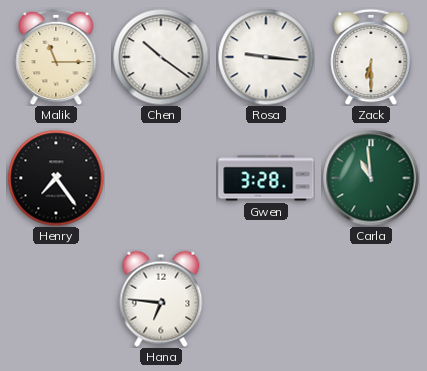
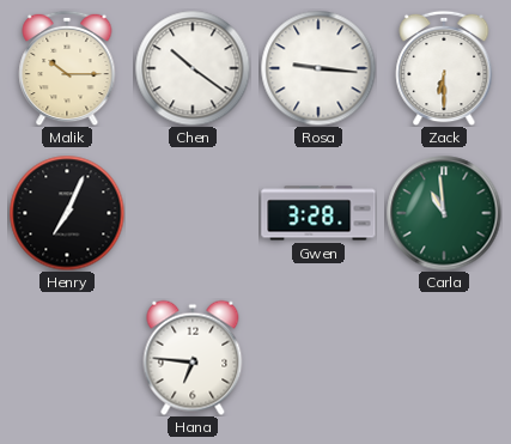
Malik: 11:15 -> 10:15 (67, 68)
Henry: 7:24 -> 7:04 (67, 213)
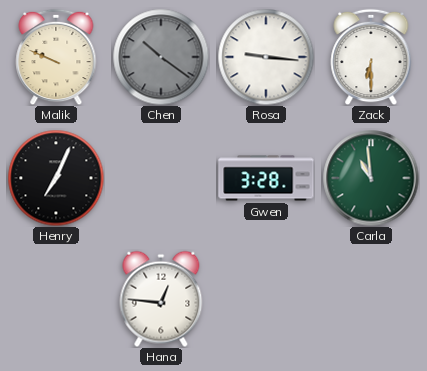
Malik: 10:15 -> 9:49 (56, 57)
Chen dial: white -> grey (161, 57)
Hana: 6:46 -> 12:46 (161, 299)
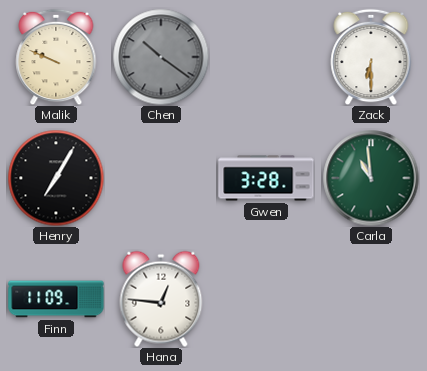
Rosa: 9:16 -> none (266, 57)
Henry: 7:04 -> 7:05 (56, 178)
Finn: none -> 11:09 (56, 299)
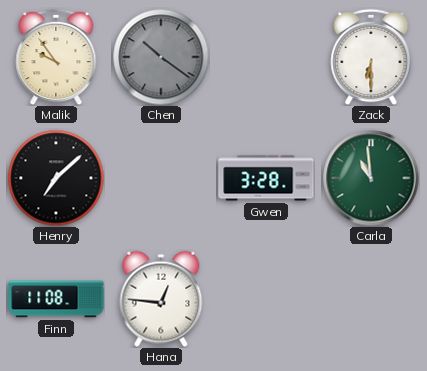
Malik: 9:49 -> 9:54 (56, 57)
Henry: 7:05 -> 7:08 (56, 178)
Finn: 11:09 -> 11:08 (56, 299)
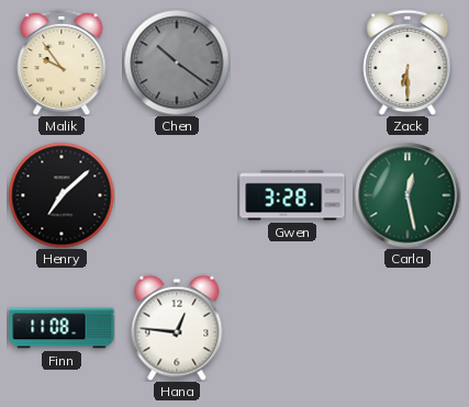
Carla: 10:59 -> 12:28 (407, 195)
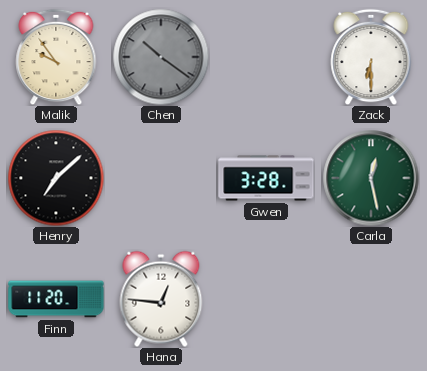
Finn: 11:08 -> 11:20 (56, 299)
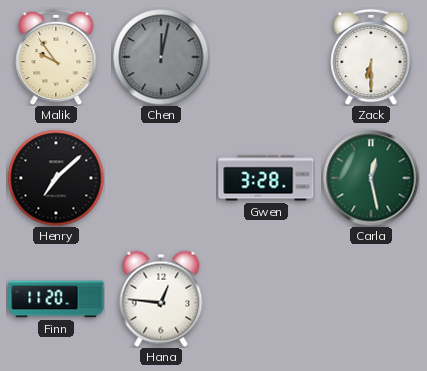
Chen: 10:21 -> 12:02 (161, 57)
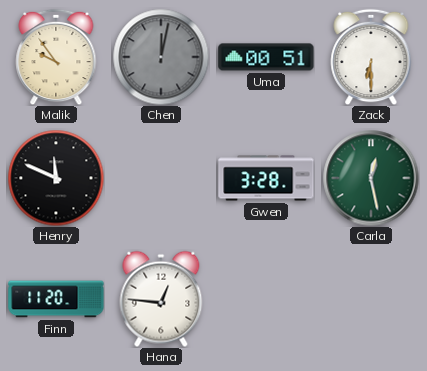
Uma: none -> 00:51 (266, 57)
Henry: 7:08 -> 11:49 (56, 178)
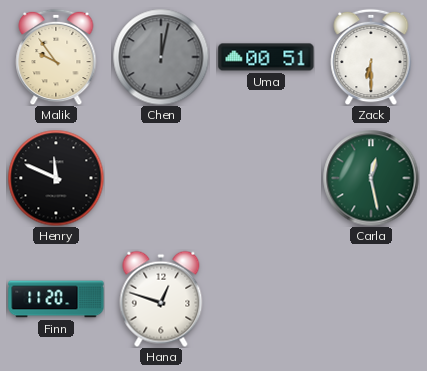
Gwen: 3:28 -> none (266, 178)
Hana: 12:46 -> 12:48 (161, 299)
